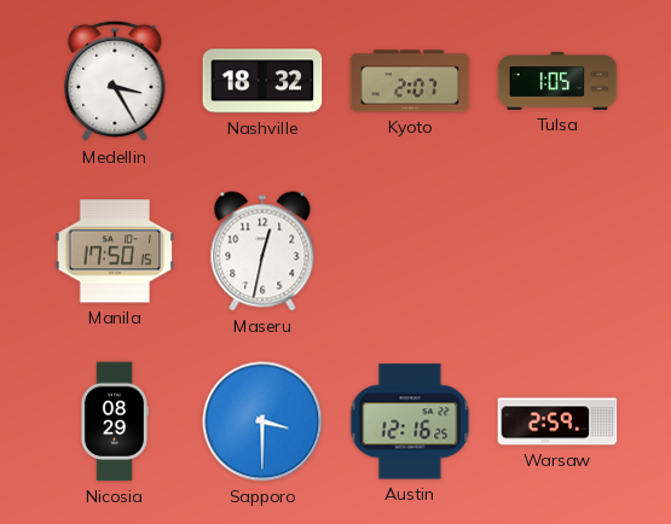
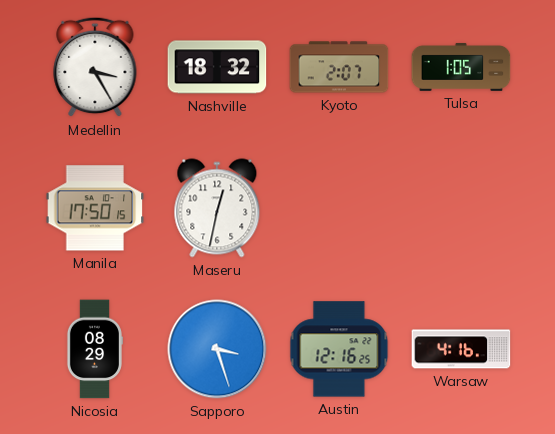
Sapporo: 3:30 -> 3:27 (217, 349)
Warsaw: 2:59 -> 4:16 (461, 349)
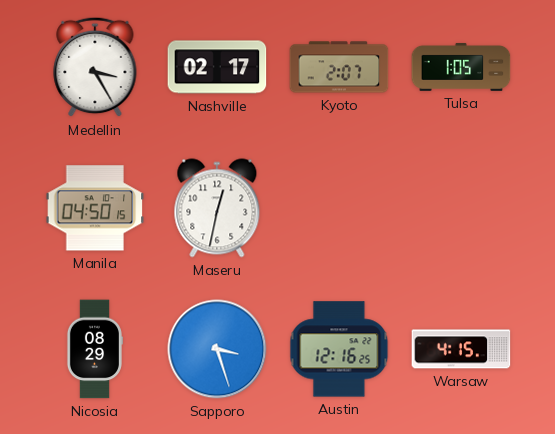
Nashville: 18:32 -> 02:17 (217, 67)
Manila: 17:50 -> 04:50 (95, 208)
Warsaw: 4:16 -> 4:15 (461, 349)
